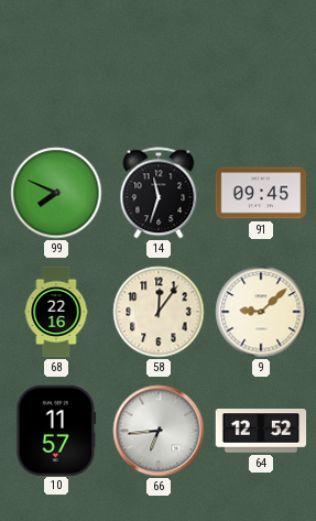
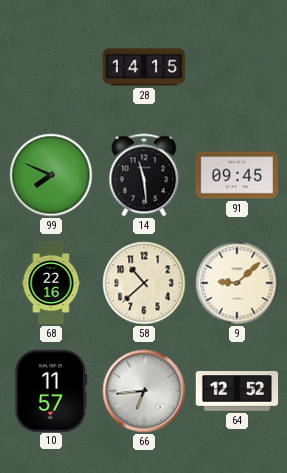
28: none -> 14:15 (144, 67)
14: 11:33 -> 11:29 (144, 175)
58: 12:06 -> 10:38 (144, 283)
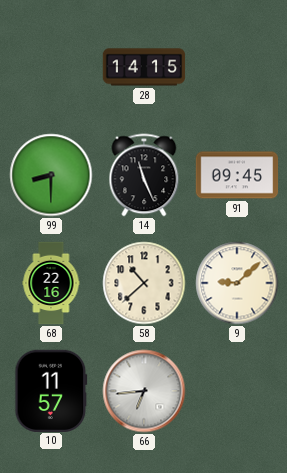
99: 7:49 -> 8:30 (51, 175)
14: 11:29 -> 11:26 (144, 175)
64: 12:52 -> none (237, 391)
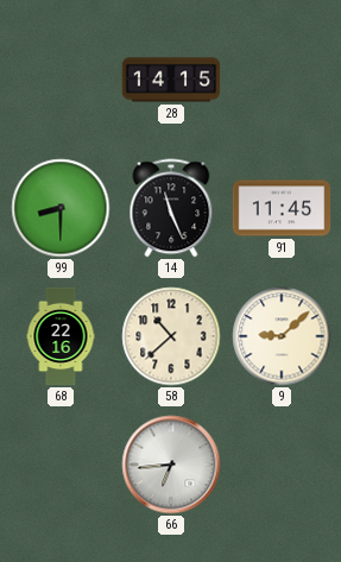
91: 09:45 -> 11:45 (282, 208)
10: 11:57 -> none (51, 390)
